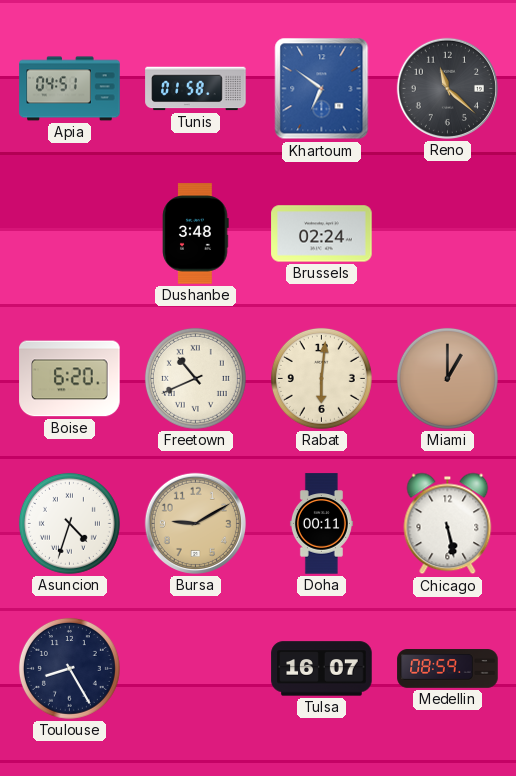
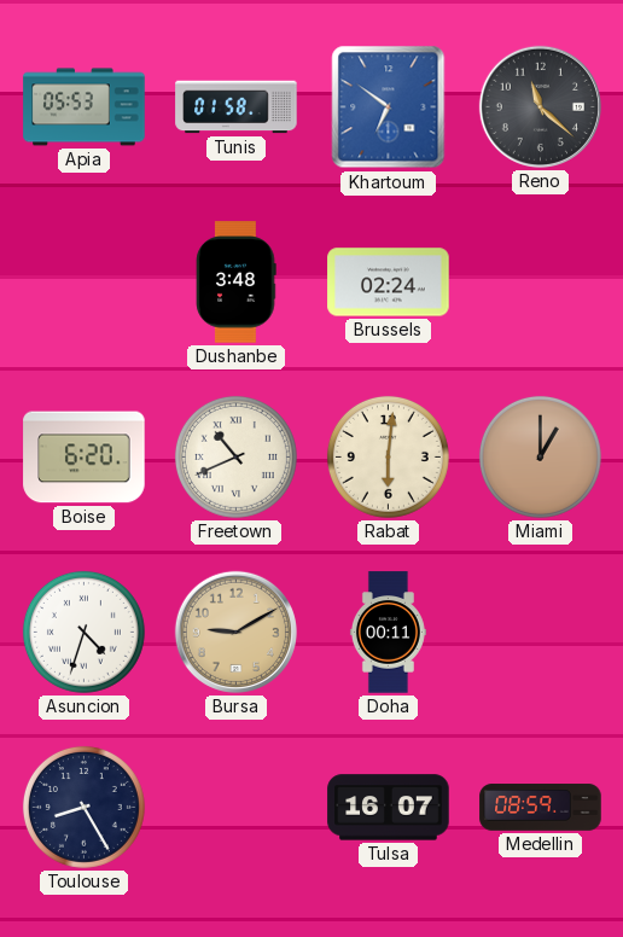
Apia: 04:51 -> 05:53 (85, 107)
Chicago: 5:28 -> none (448, 524)
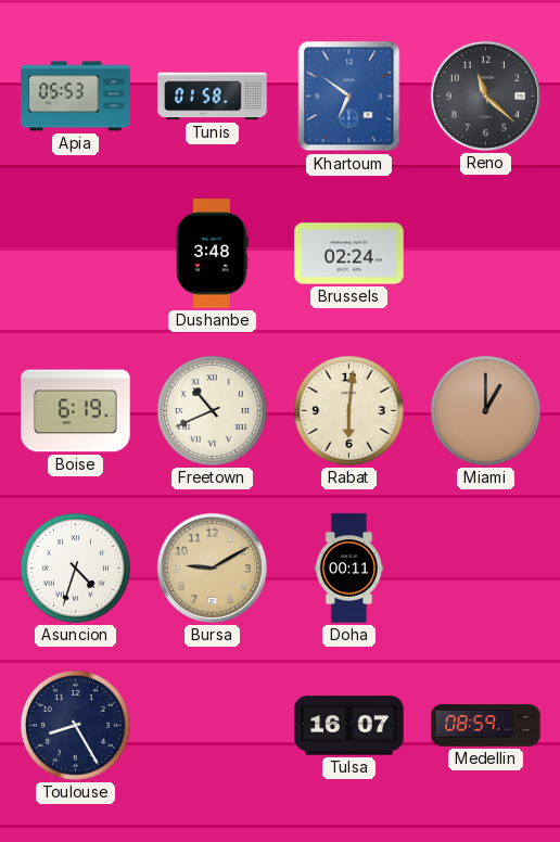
Boise: 6:20 -> 6:19 (76, 411)
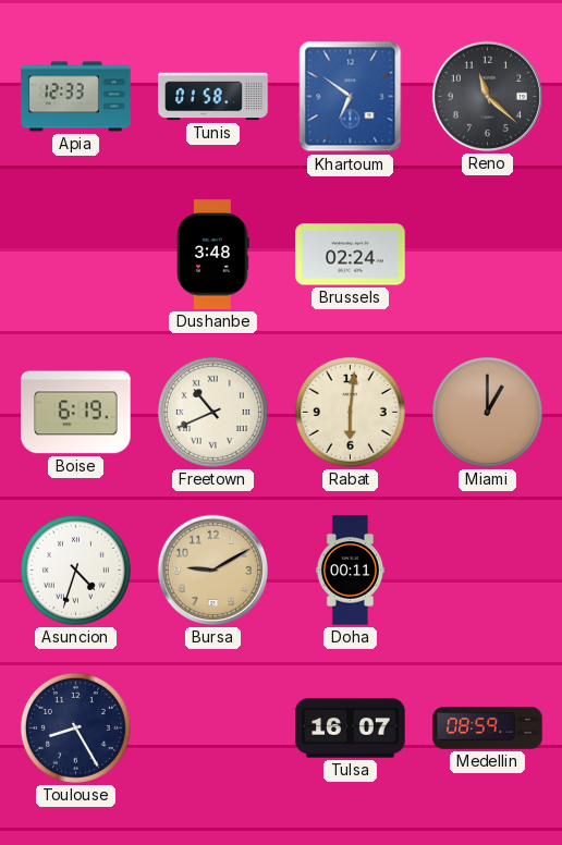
Apia: 05:53 -> 12:33 (76, 97)
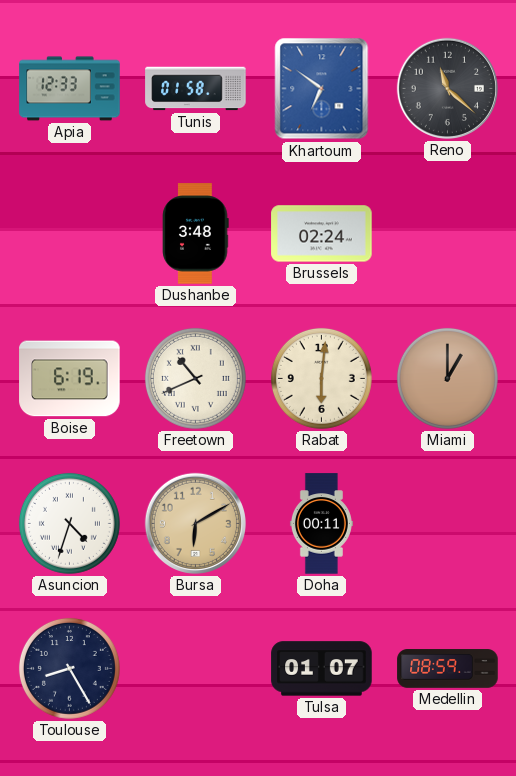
Bursa: 9:10 -> 6:10 (195, 523)
Tulsa: 16:07 -> 01:07 (322, 669)
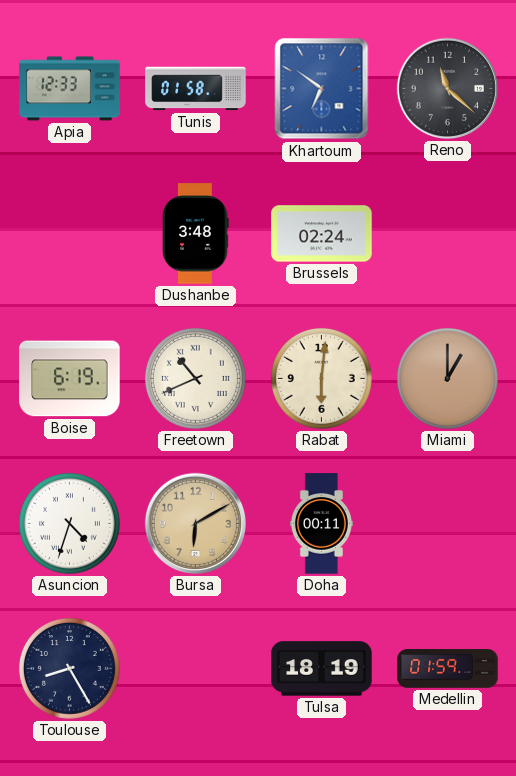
Tulsa: 01:07 -> 18:19 (322, 669)
Medellin: 08:59 -> 01:59 (448, 669)
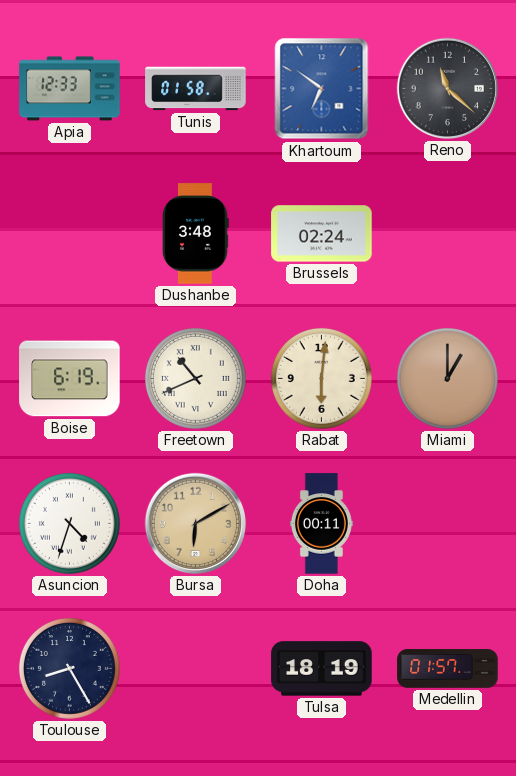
Medellin: 01:59 -> 01:57 (448, 669)
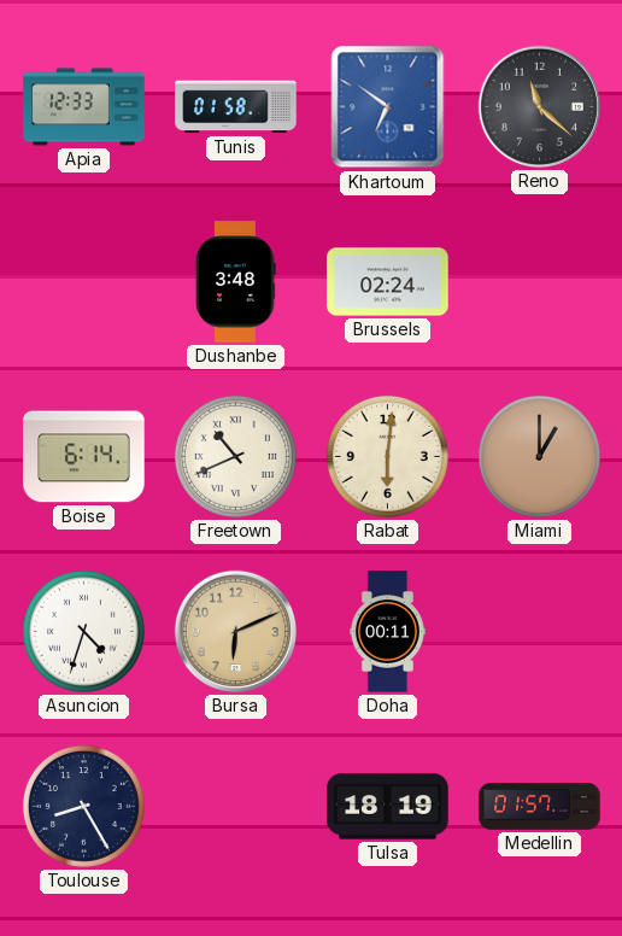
Boise: 6:19 -> 6:14 (84, 457)
Bursa: 6:10 -> 6:11 (235, 631)
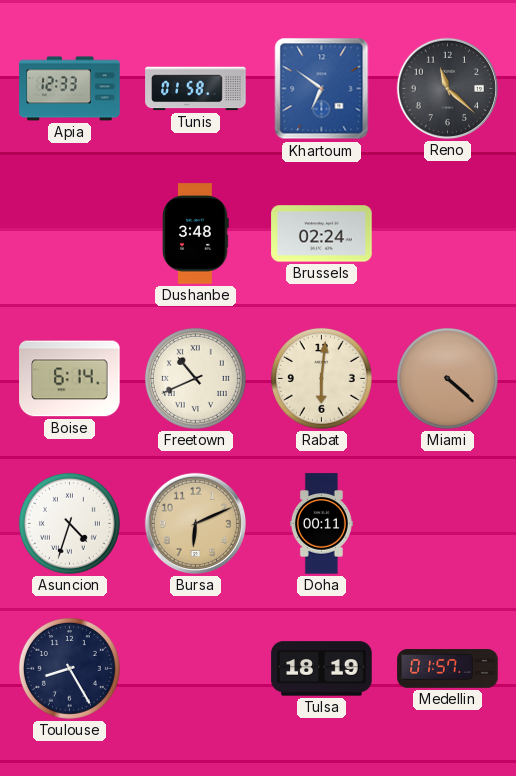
Miami: 1:00 -> 4:22 (447, 378)
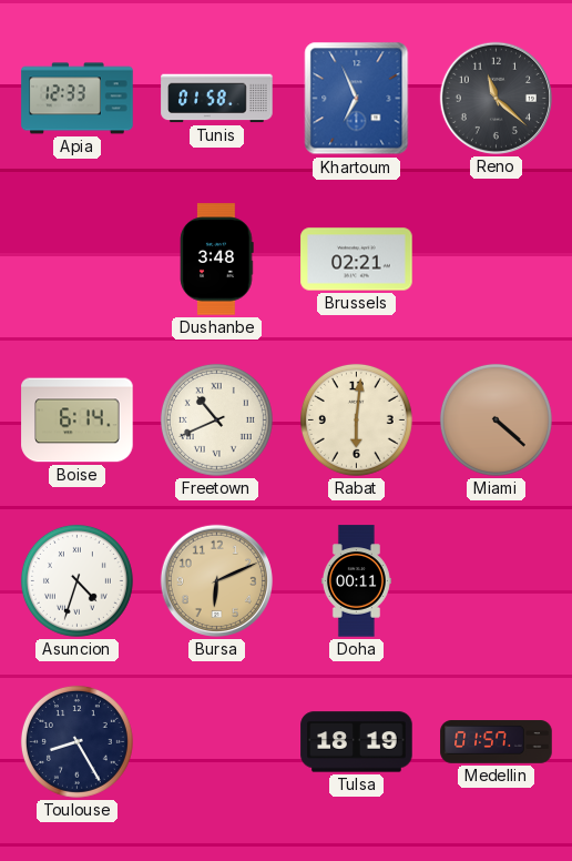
Khartoum: 6:51 -> 6:56 (357, 99)
Brussels: 02:24 -> 02:21 (357, 260)
